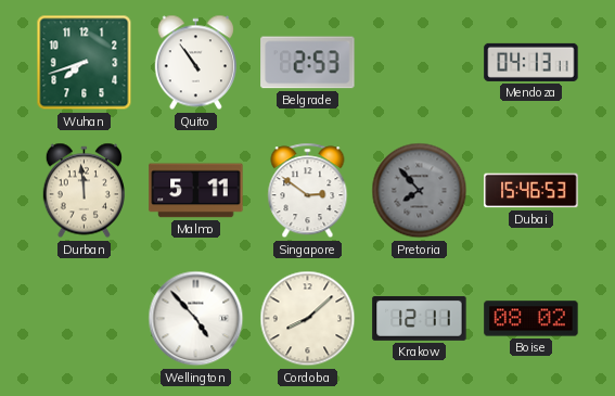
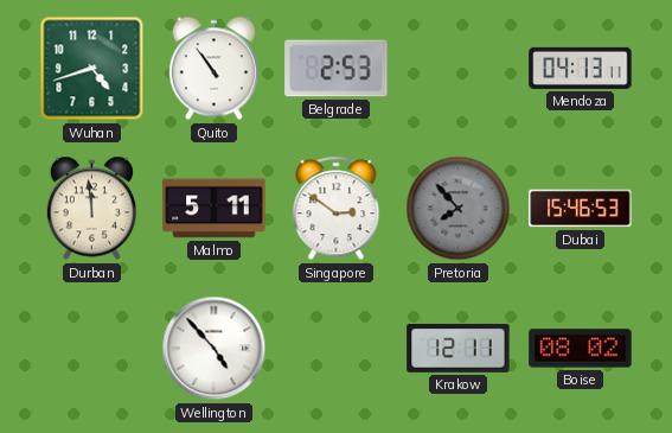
Wuhan: 7:42 -> 4:42 (92, 69)
Cordoba: 8:08 -> none (308, 319)
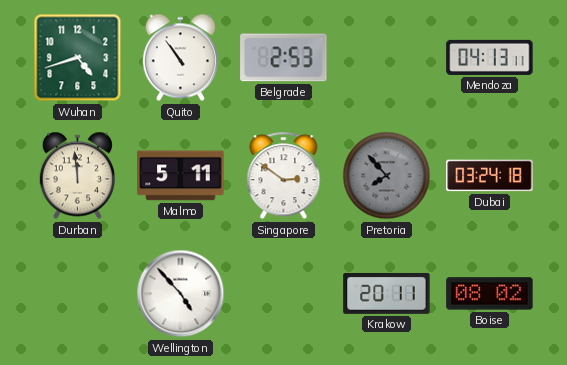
Dubai: 15:46 -> 03:24 (490, 176)
Krakow: 12:11 -> 20:11 (387, 293)
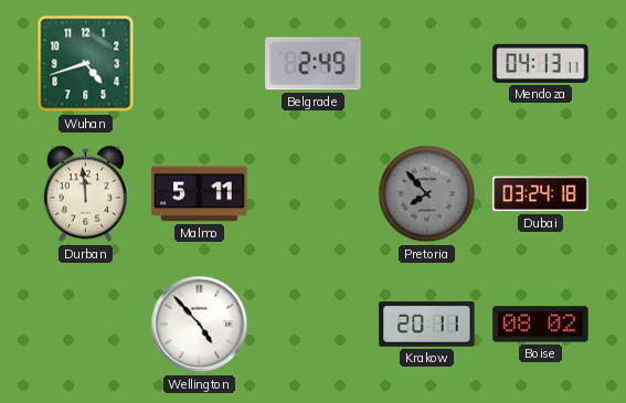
Quito: 10:54 -> none (180, 58)
Belgrade: 2:53 -> 2:49 (314, 64)
Singapore: 2:51 -> none (284, 176)
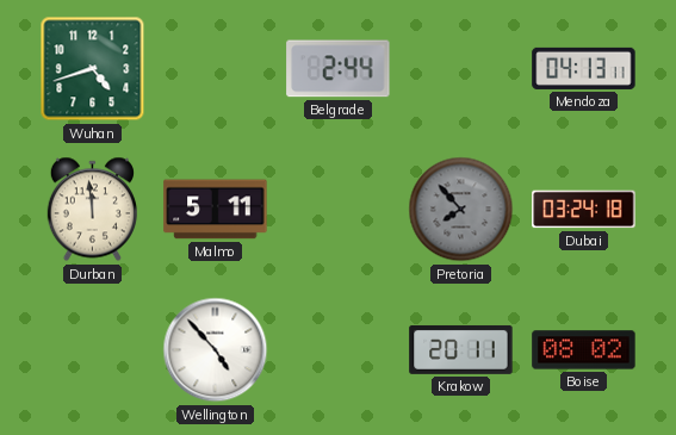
Belgrade: 2:49 -> 2:44 (339, 69)
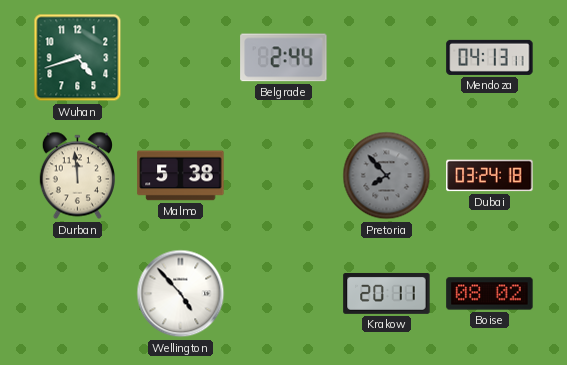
Malmo: 5:11 -> 5:38 (181, 176)
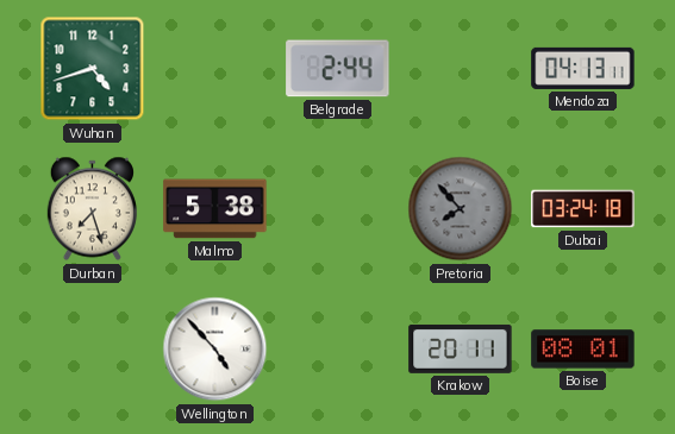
Durban: 11:59 -> 7:27 (92, 209)
Boise: 08:02 -> 08:01 (583, 350)
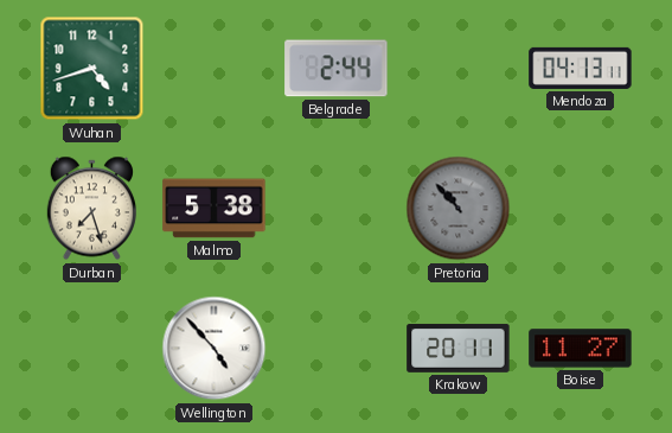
Pretoria: 7:53 -> 10:53 (459, 209)
Dubai: 03:24 -> none (583, 209)
Boise: 08:01 -> 11:27 (581, 349)
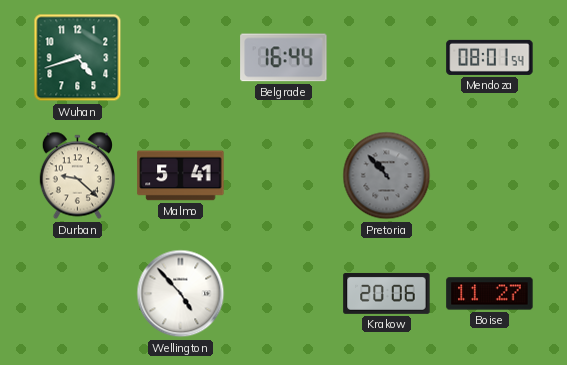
Belgrade: 2:44 -> 16:44 (284, 58)
Mendoza: 04:13 -> 08:01 (490, 57)
Durban: 7:27 -> 9:22 (77, 176)
Malmo: 5:38 -> 5:41 (181, 176)
Krakow: 20:11 -> 20:06 (387, 293)
